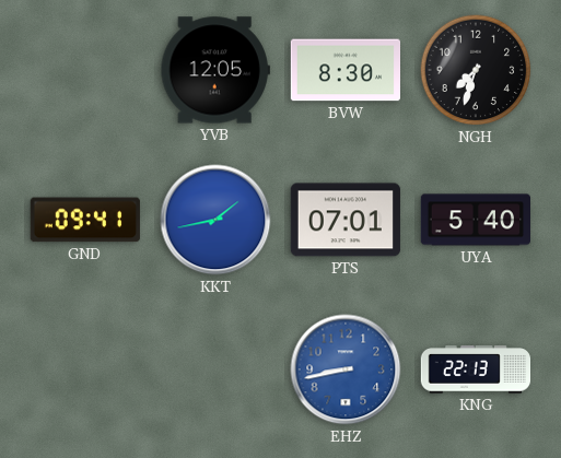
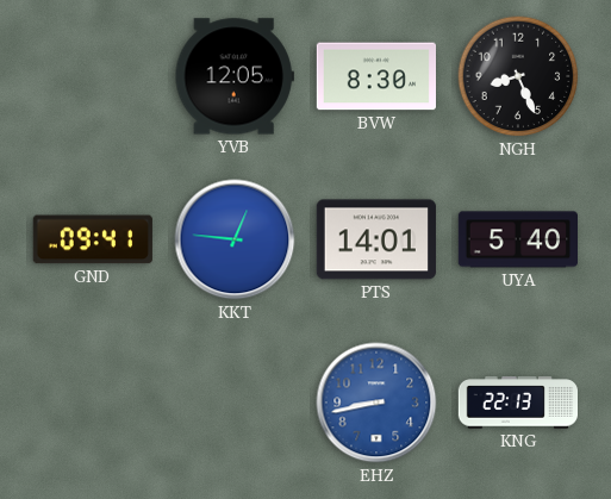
NGH: 7:33 -> 8:26 (518, 76)
KKT: 1:43 -> 12:46 (235, 239)
PTS: 07:01 -> 14:01 (376, 239)
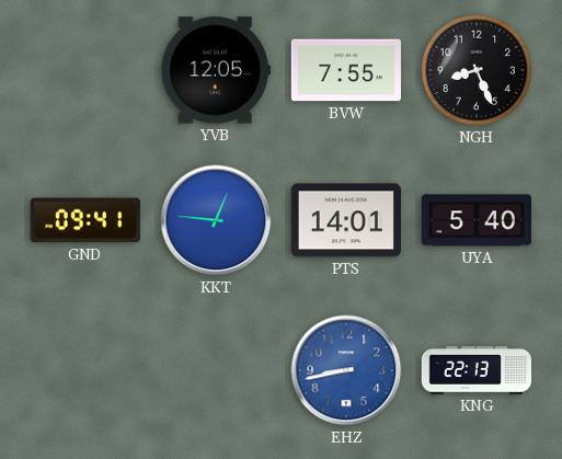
BVW: 8:30 -> 7:55 (345, 70)
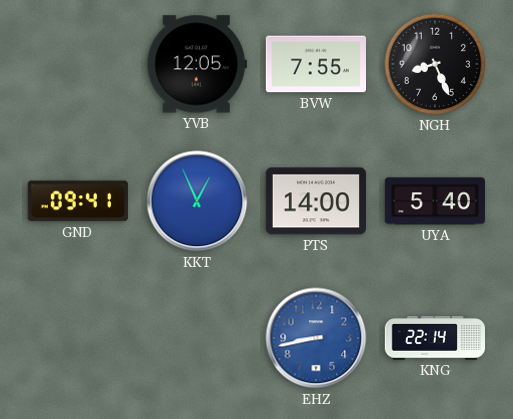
KKT: 12:46 -> 12:56 (197, 201)
PTS: 14:01 -> 14:00 (316, 201)
KNG: 22:13 -> 22:14 (434, 338)
